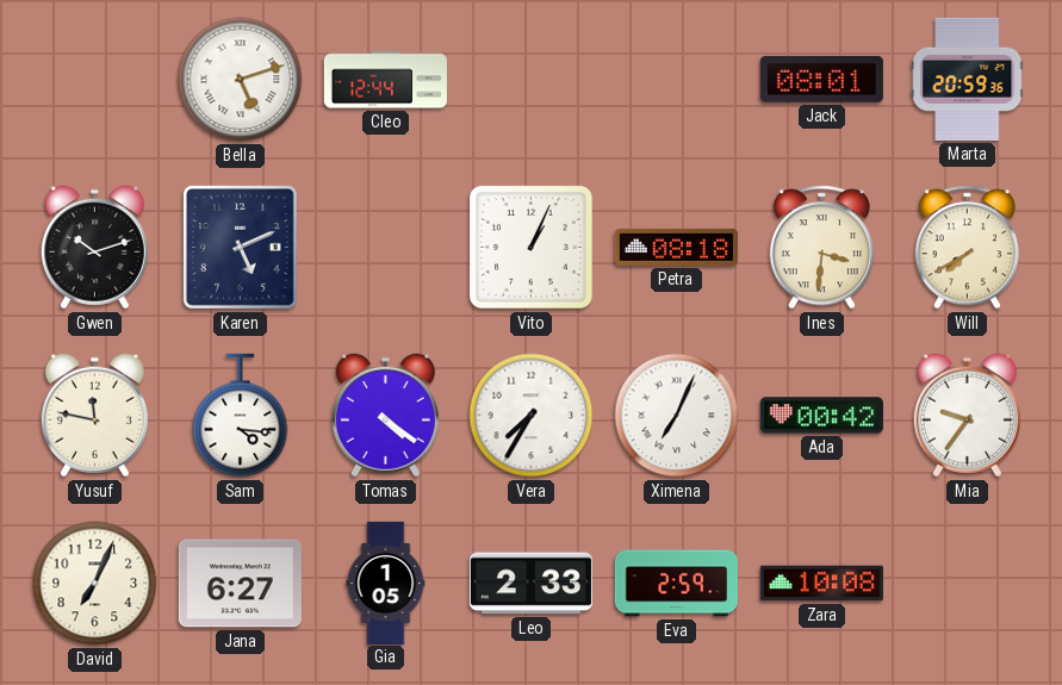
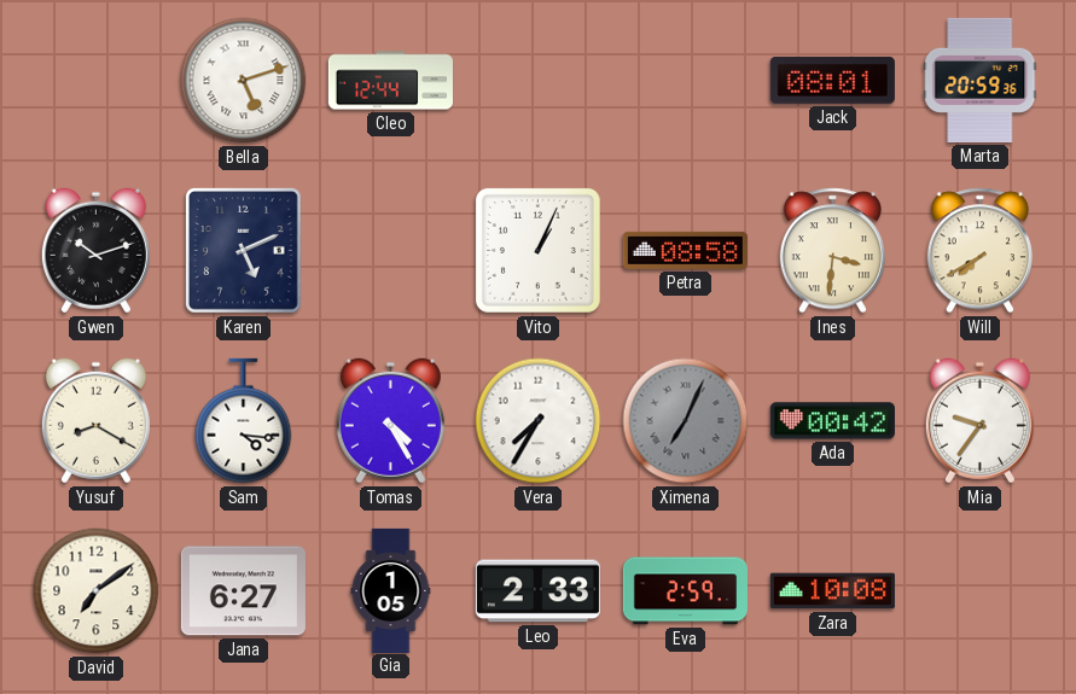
Petra: 08:18 -> 08:58 (685, 250)
Yusuf: 11:47 -> 8:20 (95, 421)
Tomas: 4:21 -> 4:25 (390, 421)
Ximena dial: white -> grey (686, 421)
David: 7:04 -> 7:09 (97, 591)
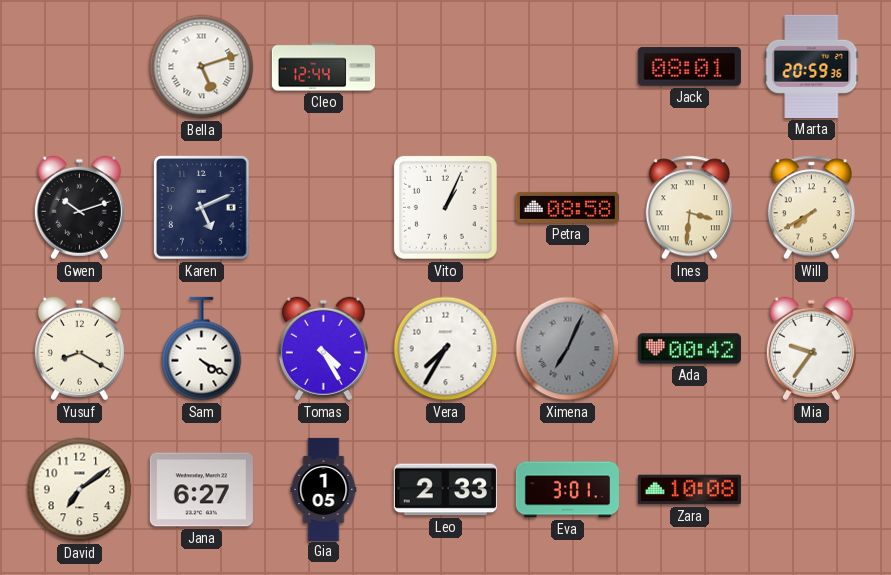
Sam: 4:16 -> 4:20 (202, 349)
Eva: 2:59 -> 3:01 (567, 490)
